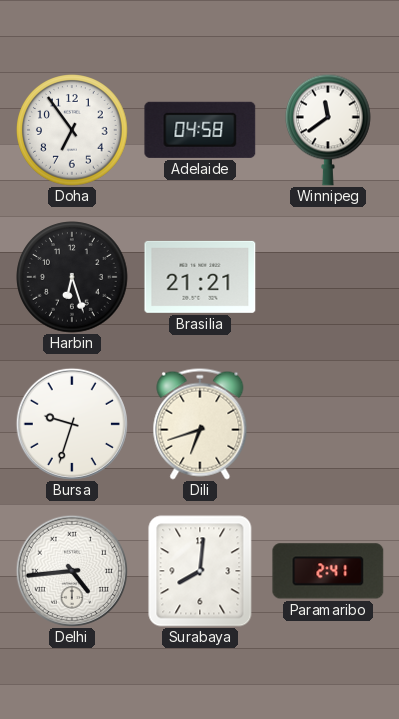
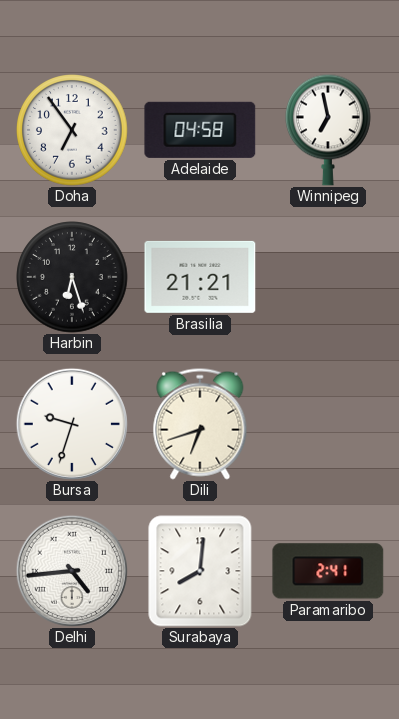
Winnipeg: 11:39 -> 6:58 (329, 130)
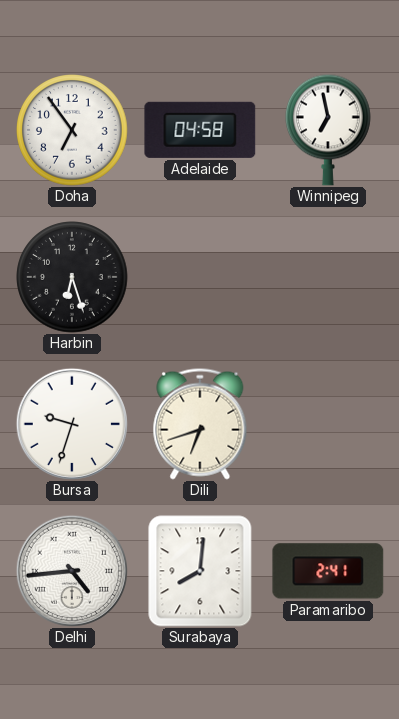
Brasilia: 21:21 -> none (200, 277)
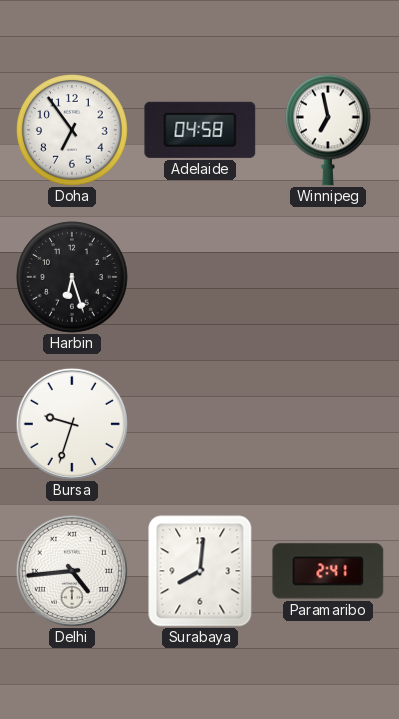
Dili: 6:42 -> none (200, 424)
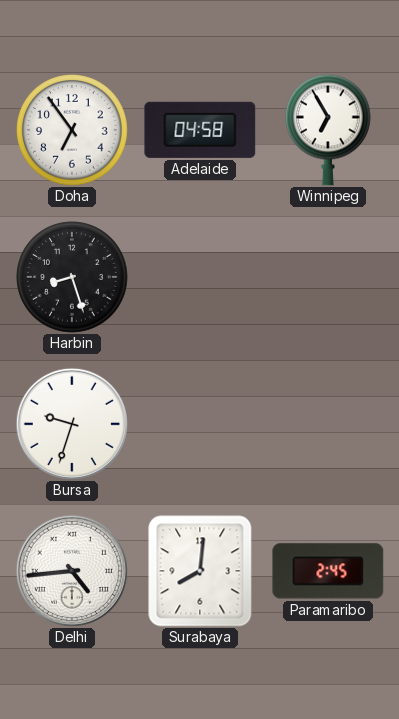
Winnipeg: 6:58 -> 6:55 (329, 130)
Harbin: 6:27 -> 8:27 (72, 277)
Paramaribo: 2:41 -> 2:45 (328, 571)
